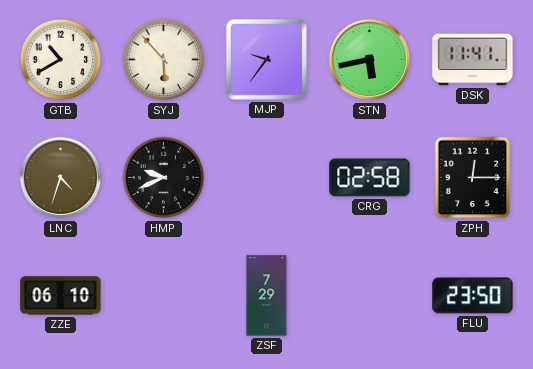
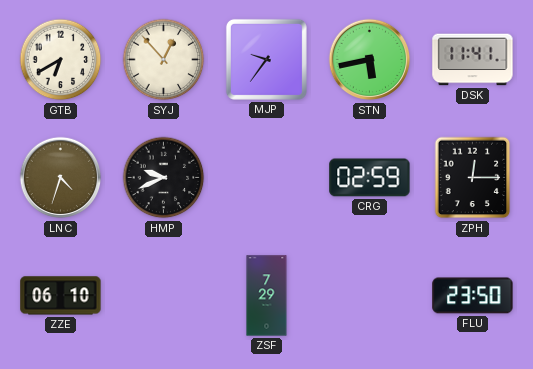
GTB: 10:40 -> 6:40 (61, 60)
SYJ: 5:53 -> 12:53 (164, 60)
CRG: 02:58 -> 02:59 (370, 178)
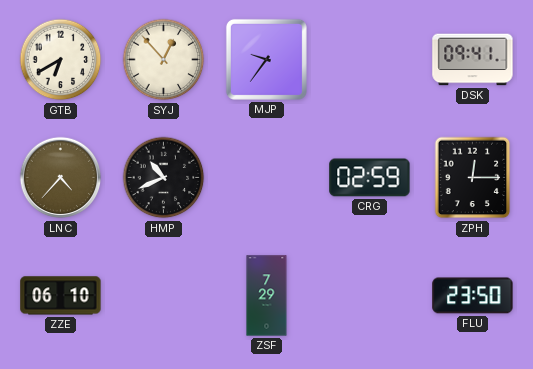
STN: 5:43 -> none (370, 60)
DSK: 11:41 -> 09:41 (473, 60)
LNC: 4:33 -> 4:37 (61, 178)
HMP: 9:41 -> 10:41 (164, 178)
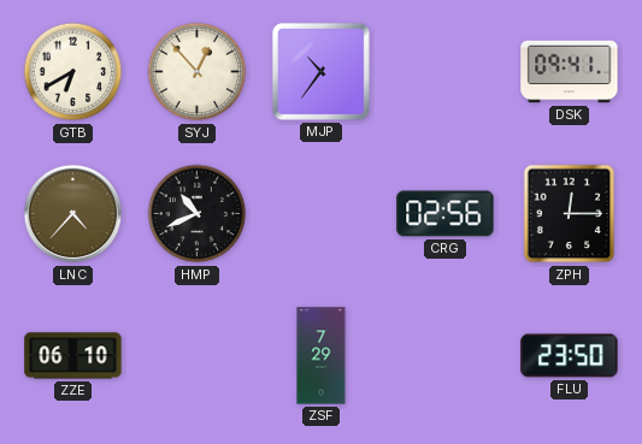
MJP: 9:36 -> 10:36 (320, 71)
CRG: 02:59 -> 02:56 (446, 214)
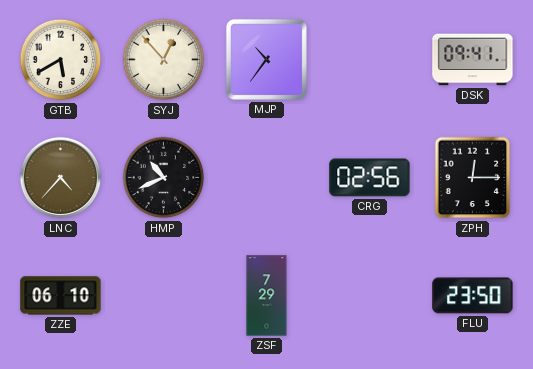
GTB: 6:40 -> 5:40 (61, 60)
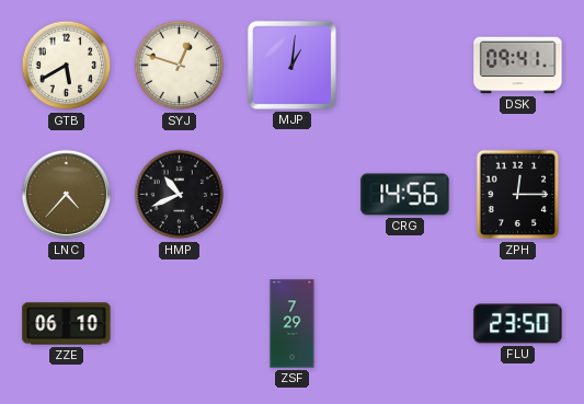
SYJ: 12:53 -> 12:48 (180, 66)
MJP: 10:36 -> 1:01 (291, 65)
CRG: 02:56 -> 14:56 (405, 195)
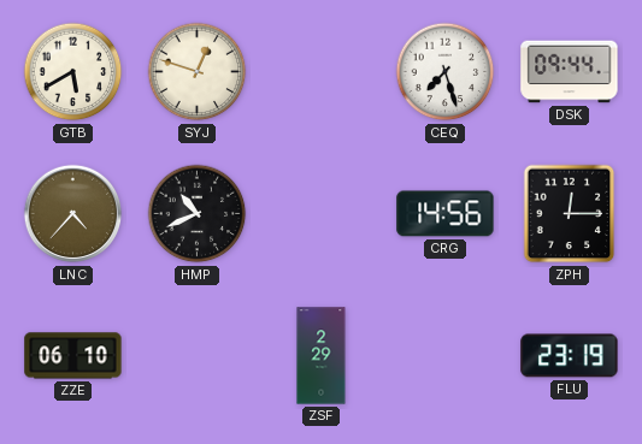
MJP: 1:01 -> none (291, 65)
CEQ: none -> 7:27 (446, 72)
DSK: 09:41 -> 09:44 (570, 72)
ZSF: 7:29 -> 2:29 (322, 356)
FLU: 23:50 -> 23:19 (570, 356)
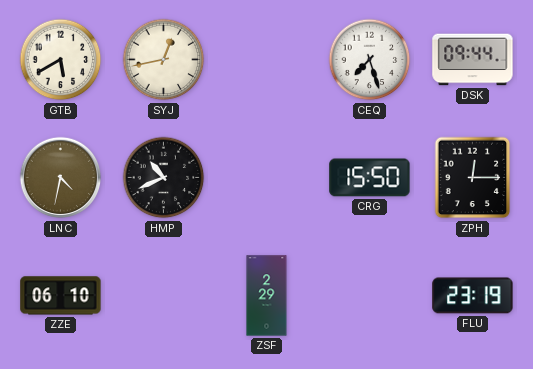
SYJ: 12:48 -> 12:43 (164, 60)
LNC: 4:37 -> 4:32 (61, 178)
CRG: 14:56 -> 15:50 (370, 178)
